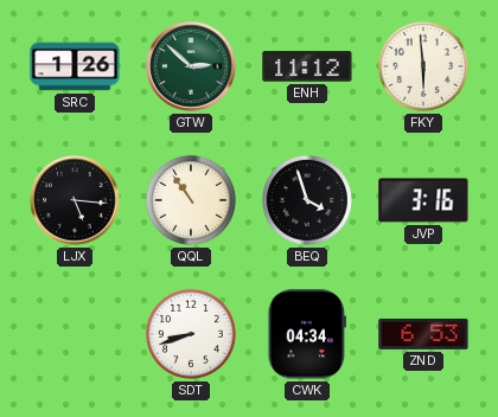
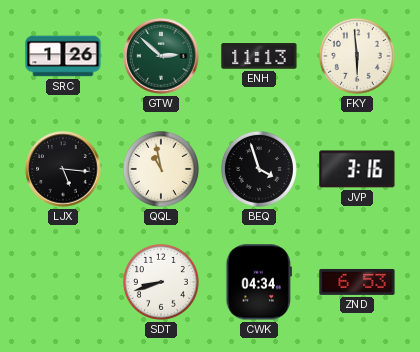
ENH: 11:12 -> 11:13 (259, 56)
QQL: 10:54 -> 10:58 (161, 169)
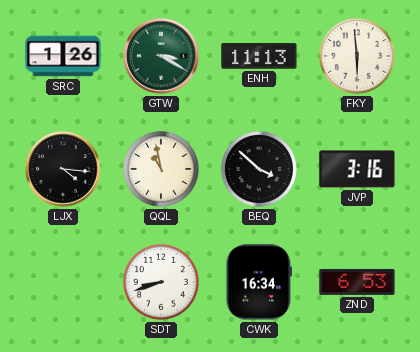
GTW: 2:52 -> 3:20 (161, 56)
LJX: 5:16 -> 4:16 (63, 169)
BEQ: 3:57 -> 3:52 (259, 169)
CWK: 04:34 -> 16:34 (259, 282)
